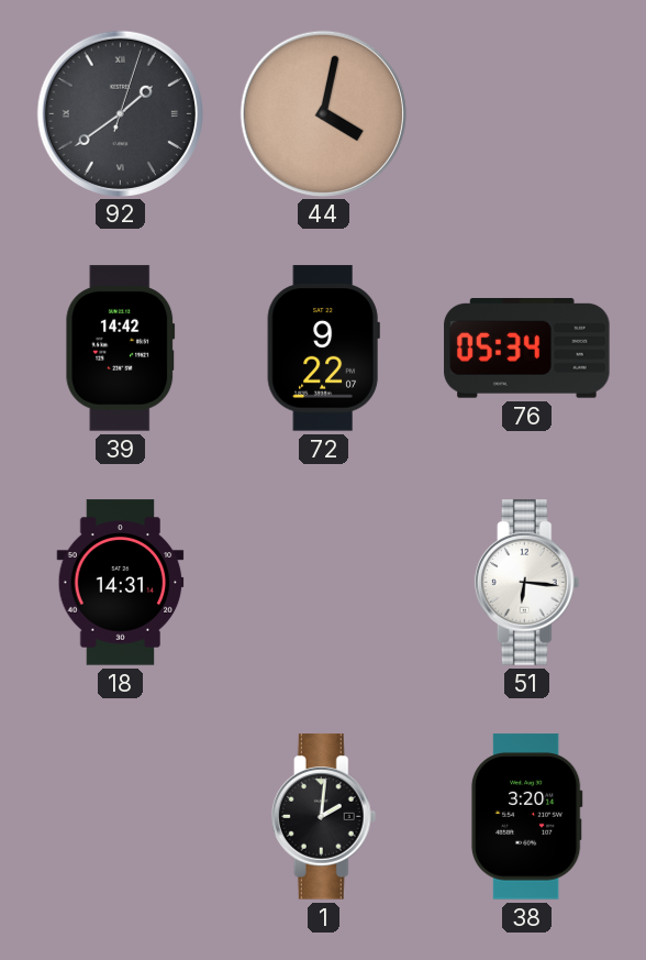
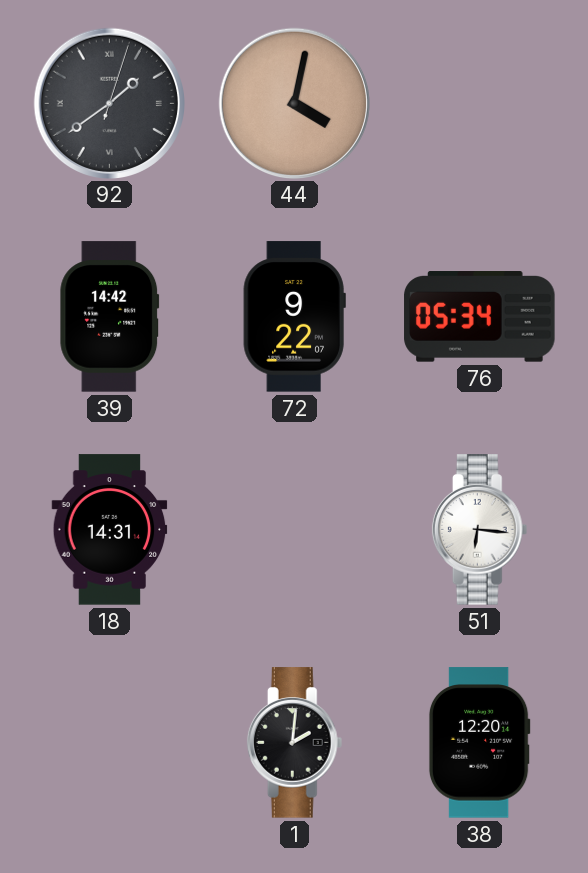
38: 3:20 -> 12:20 (479, 743)
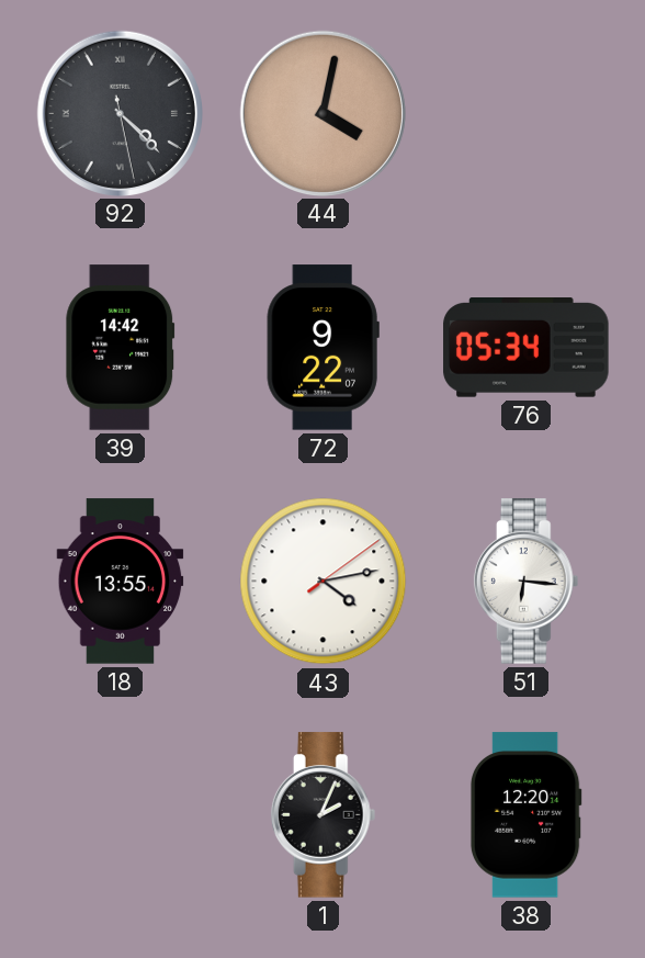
92: 1:39 -> 4:22 (120, 113)
18: 14:31 -> 13:55 (121, 582)
43: none -> 4:13 (324, 582)
1: 2:01 -> 2:04 (324, 815)
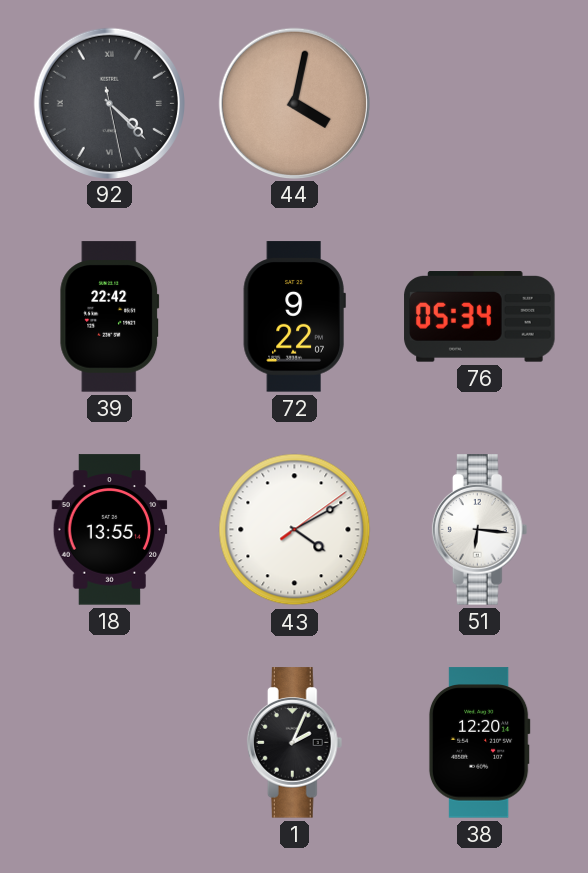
39: 14:42 -> 22:42 (110, 317)
43: 4:13 -> 4:10 (295, 530)
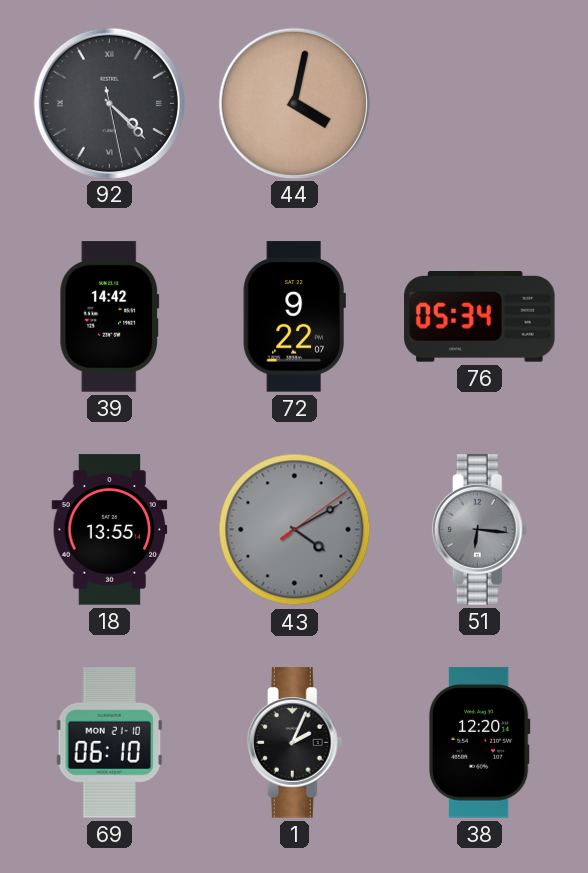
39: 22:42 -> 14:42 (110, 317)
43 dial: white -> grey (295, 530)
51 dial: white -> grey (480, 530)
69: none -> 06:10 (110, 743)
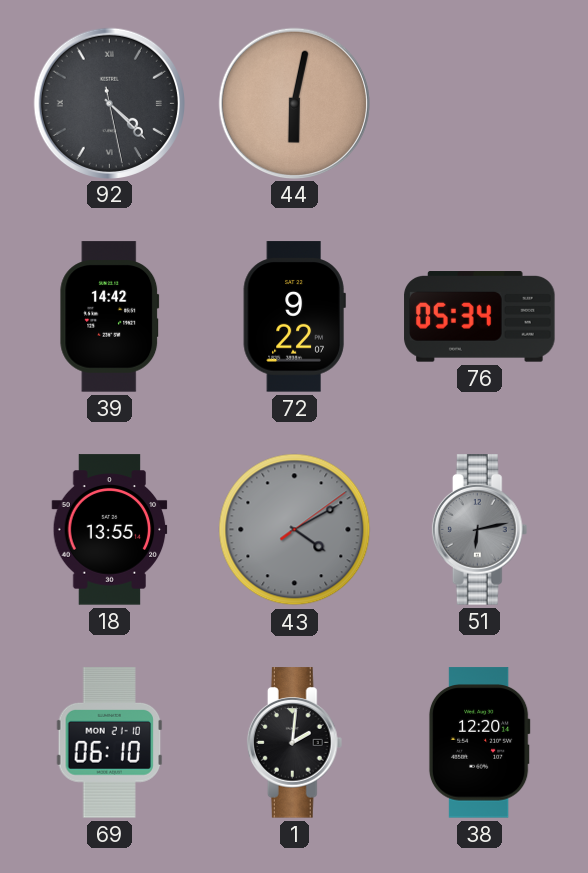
44: 4:02 -> 6:02 (294, 103)
51: 6:16 -> 6:13 (480, 530)
1: 2:04 -> 2:01 (295, 743)
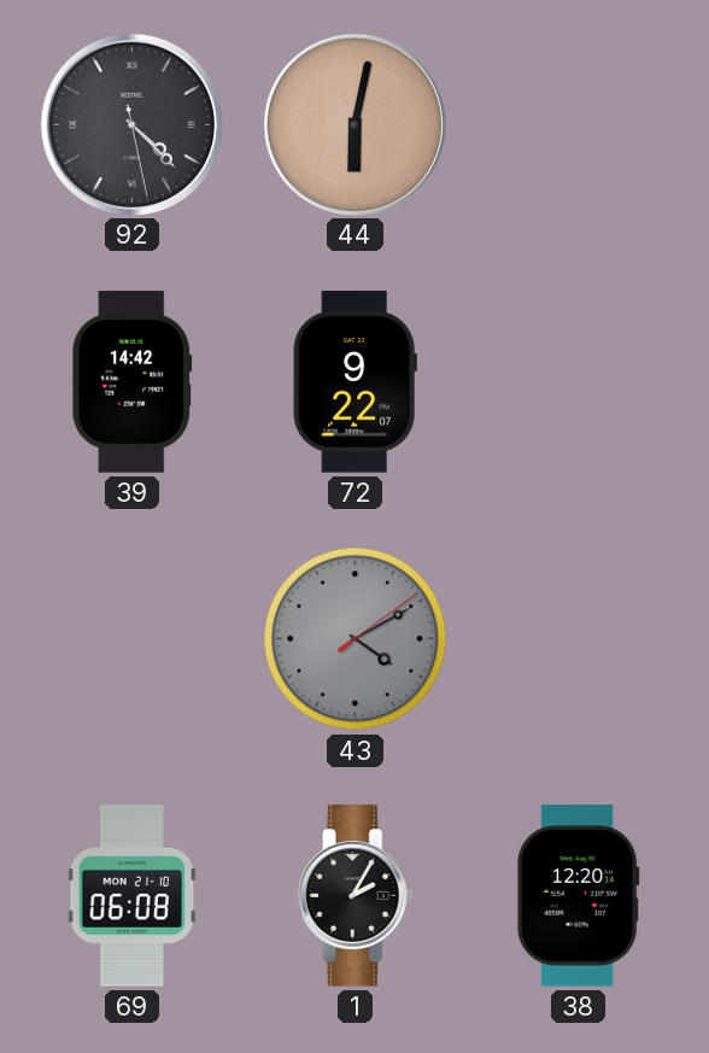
76: 05:34 -> none (480, 317)
18: 13:55 -> none (110, 530)
51: 6:13 -> none (480, 530)
69: 06:10 -> 06:08 (133, 896)
1: 2:01 -> 2:05 (356, 896)
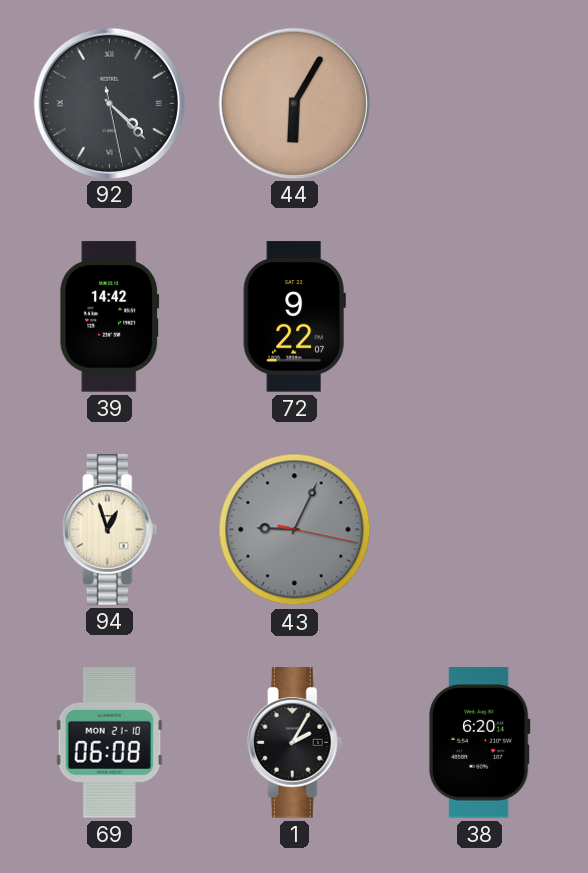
44: 6:02 -> 6:05 (294, 103)
94: none -> 12:57 (110, 530)
43: 4:10 -> 9:04 (295, 530)
38: 12:20 -> 6:20 (479, 743)
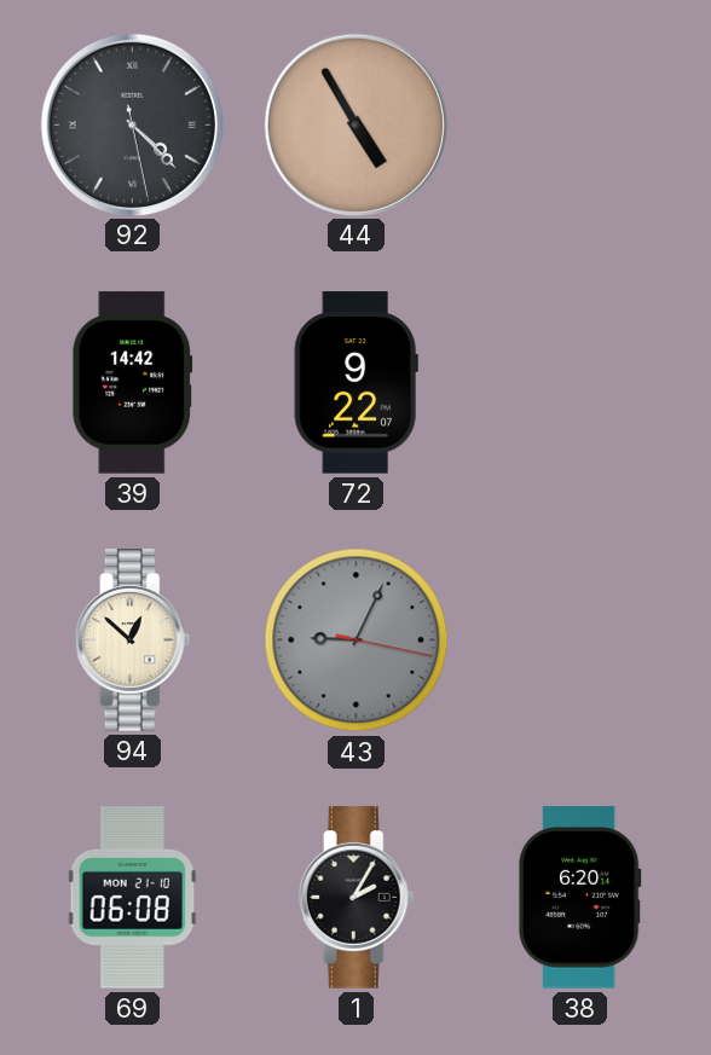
44: 6:05 -> 4:55 (355, 124)
94: 12:57 -> 12:52 (133, 640)
